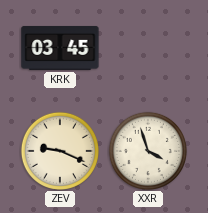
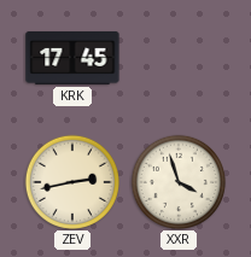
KRK: 03:45 -> 17:45 (72, 58)
ZEV: 9:19 -> 2:43 (71, 181)
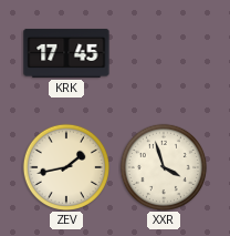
ZEV: 2:43 -> 1:43 (65, 166)
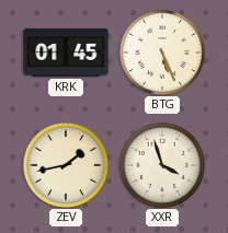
KRK: 17:45 -> 01:45 (66, 53)
BTG: none -> 5:26 (161, 51)
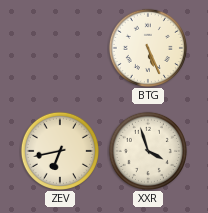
KRK: 01:45 -> none (66, 53)
ZEV: 1:43 -> 6:43 (59, 150)
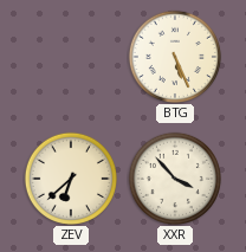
ZEV: 6:43 -> 6:38 (70, 177)
XXR: 3:57 -> 3:53 (174, 177)
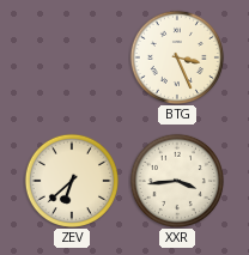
BTG: 5:26 -> 3:26 (176, 56)
XXR: 3:53 -> 3:44 (176, 180)
